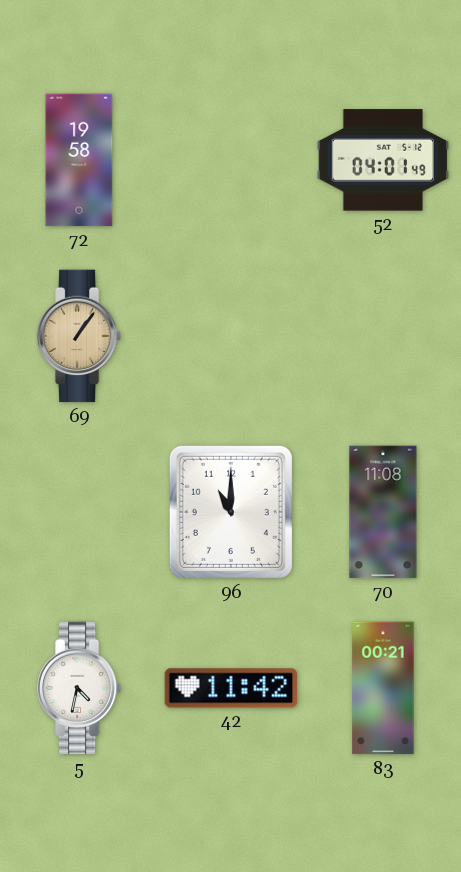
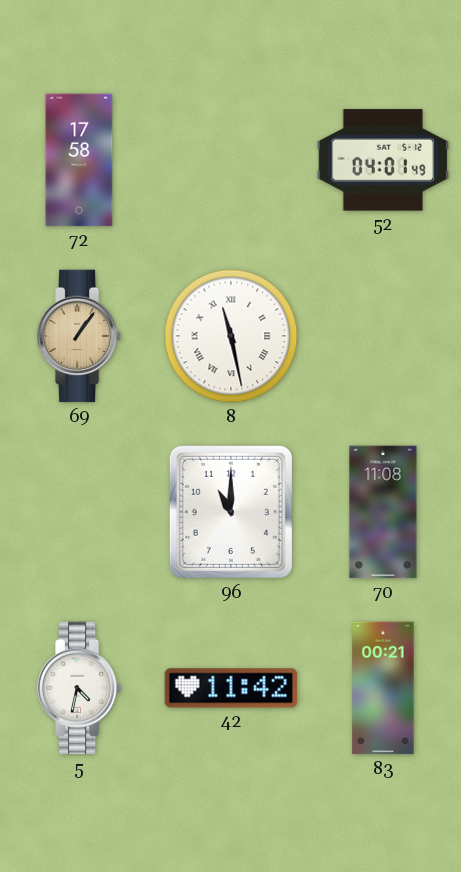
72: 19:58 -> 17:58 (79, 160)
8: none -> 11:28 (231, 336)
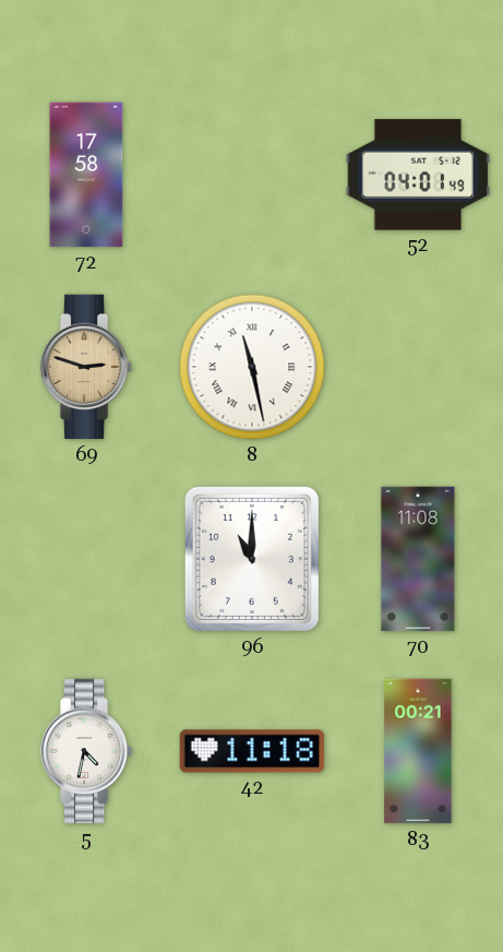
69: 1:06 -> 2:48 (86, 367)
42: 11:42 -> 11:18 (252, 751)
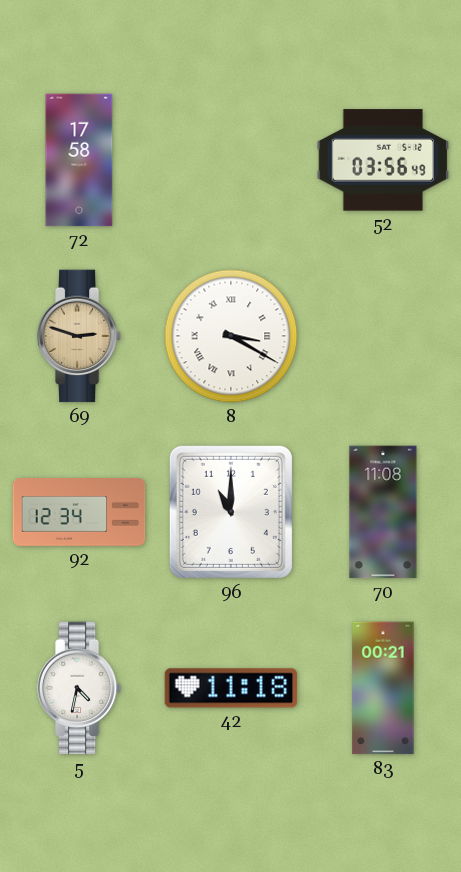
52: 04:01 -> 03:56 (383, 160)
8: 11:28 -> 3:20 (231, 336)
92: none -> 12:34 (79, 513)
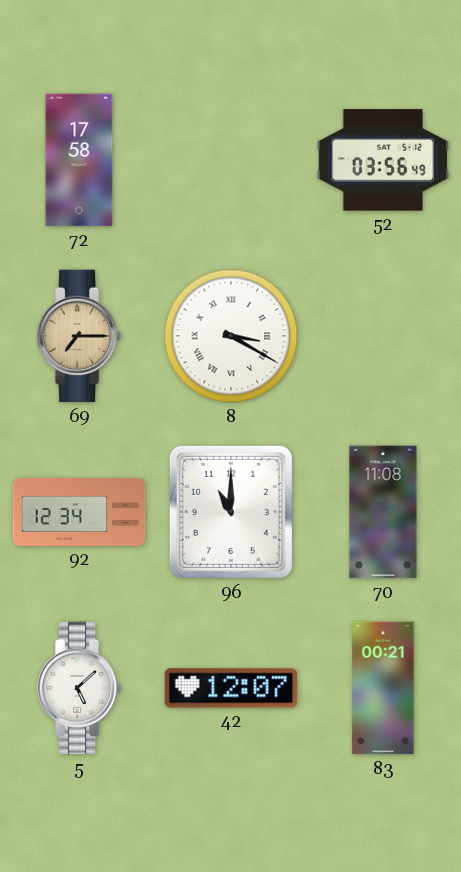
69: 2:48 -> 7:15 (79, 336)
5: 4:32 -> 5:08 (79, 688)
42: 11:18 -> 12:07 (231, 688)
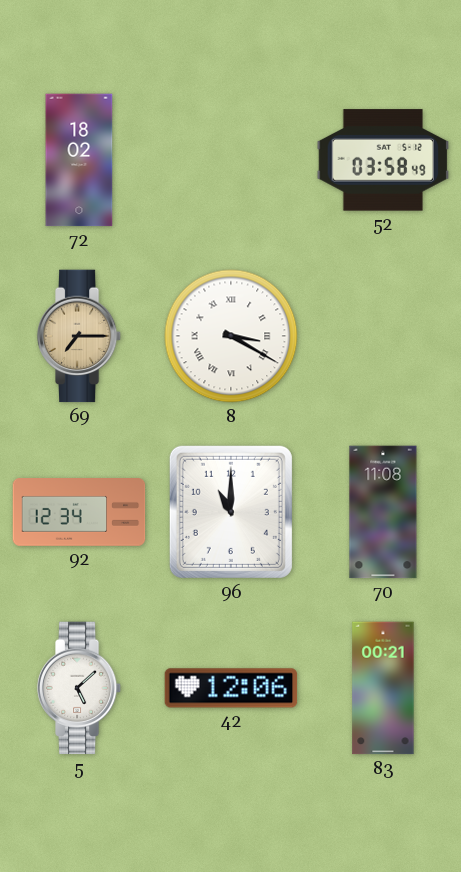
72: 17:58 -> 18:02 (79, 160)
52: 03:56 -> 03:58 (383, 160)
42: 12:07 -> 12:06 (231, 688)
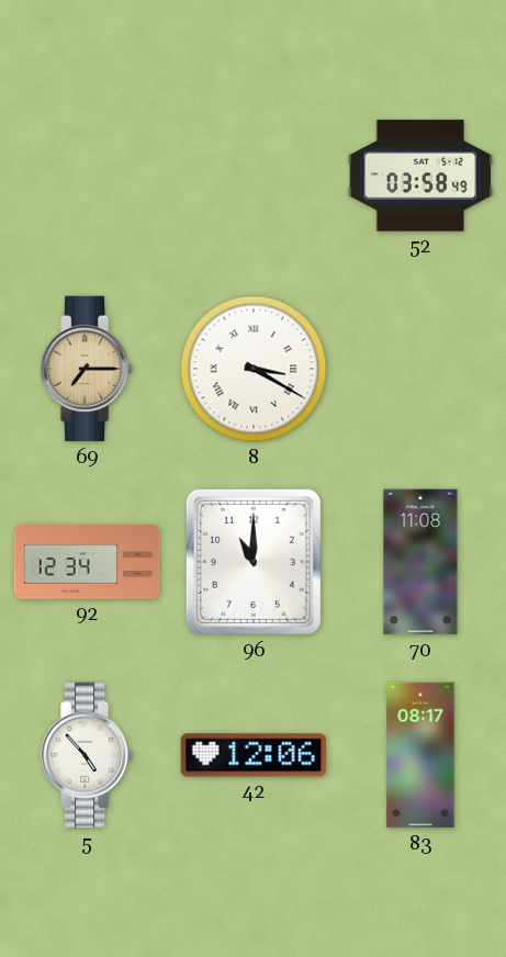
72: 18:02 -> none (79, 160)
5: 5:08 -> 4:53 (87, 755)
83: 00:21 -> 08:17 (420, 755)
